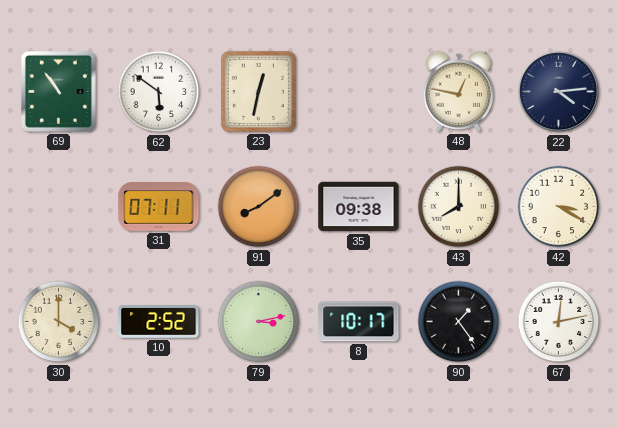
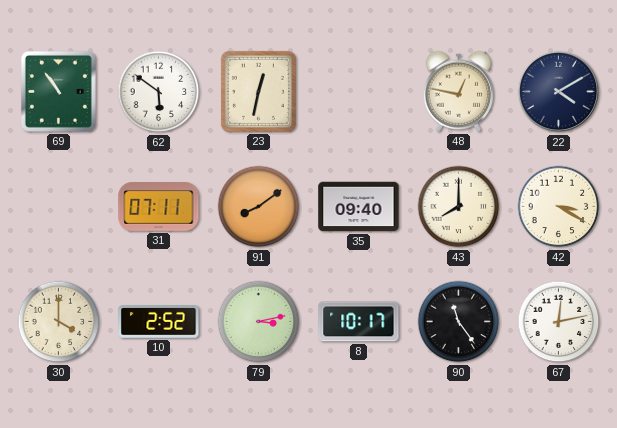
22: 4:14 -> 4:10 (559, 92)
35: 09:38 -> 09:40 (359, 207)
90: 1:24 -> 11:24 (459, 322)
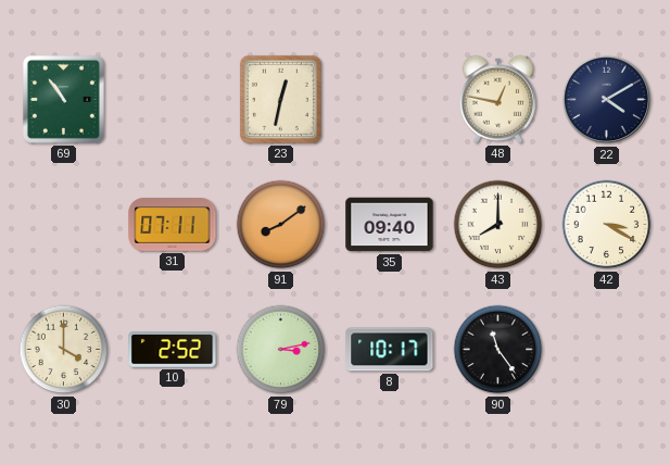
62: 5:51 -> none (159, 92)
67: 12:13 -> none (559, 322)
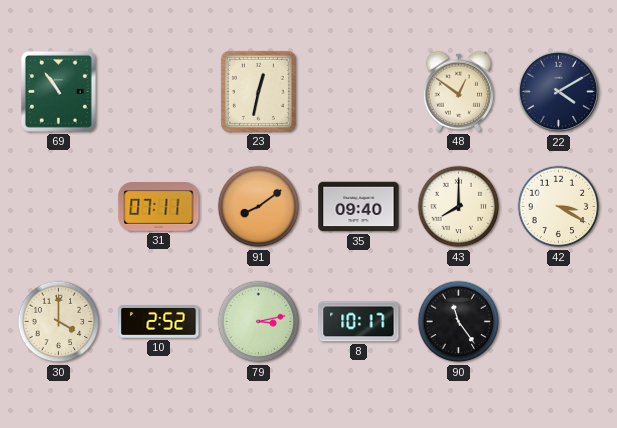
48: 12:47 -> 12:51 (458, 91)
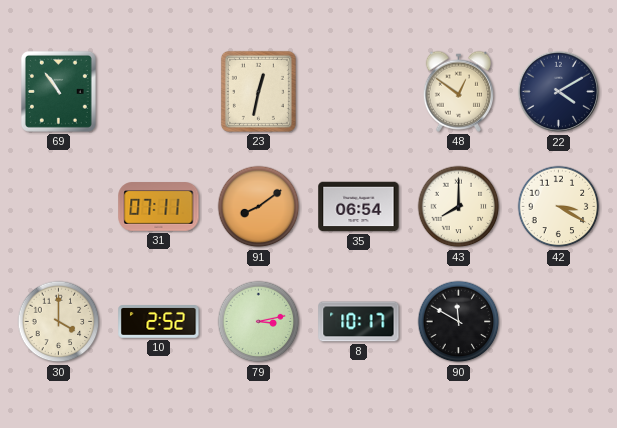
35: 09:40 -> 06:54 (359, 207)
90: 11:24 -> 11:50 (459, 322)
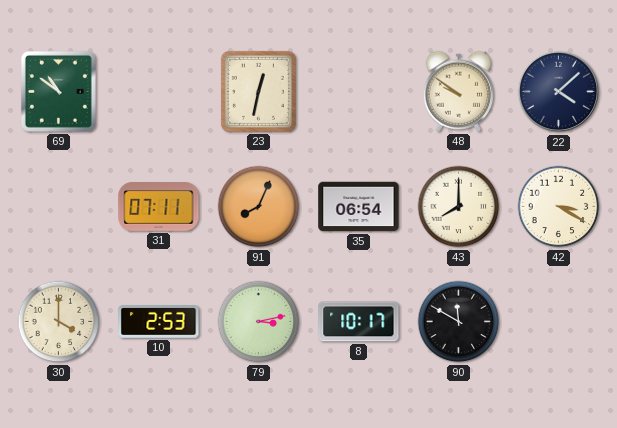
69: 10:54 -> 10:51 (58, 91)
48: 12:51 -> 9:51 (458, 91)
22: 4:10 -> 4:08 (559, 92)
91: 8:09 -> 8:04 (259, 207)
10: 2:52 -> 2:53 (159, 322)
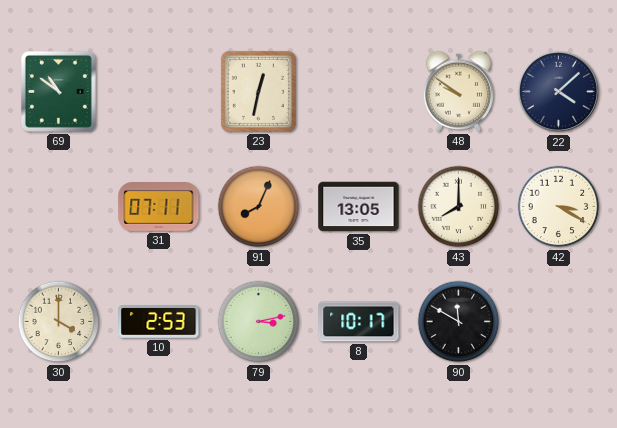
35: 06:54 -> 13:05 (359, 207)
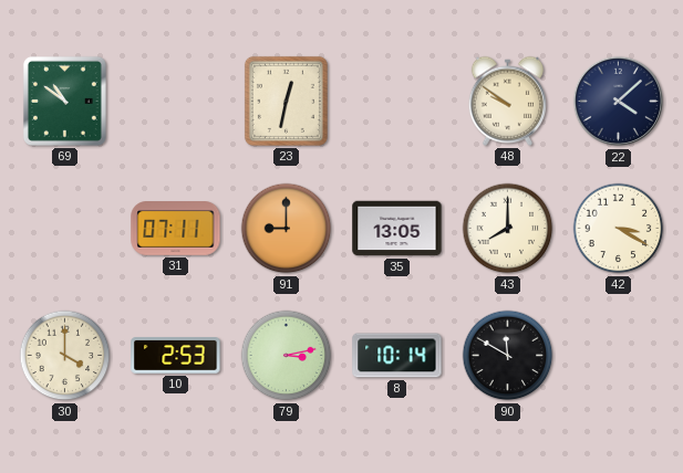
91: 8:04 -> 9:00 (287, 229)
8: 10:17 -> 10:14 (397, 356)
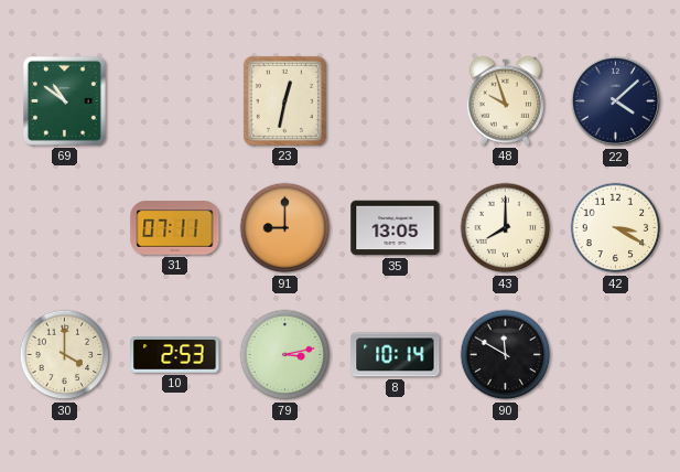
48: 9:51 -> 9:57 (505, 100)
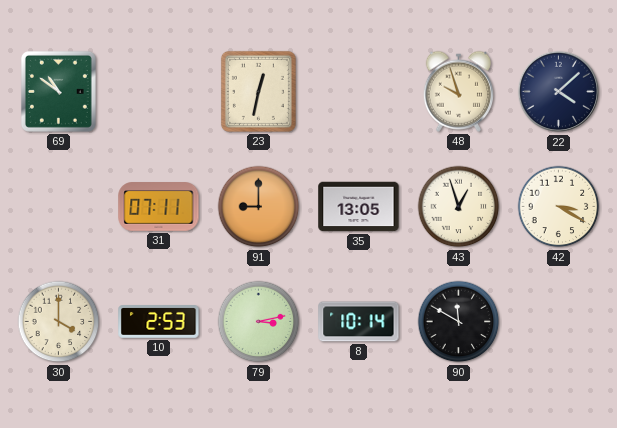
43: 8:00 -> 12:57 (459, 207)
